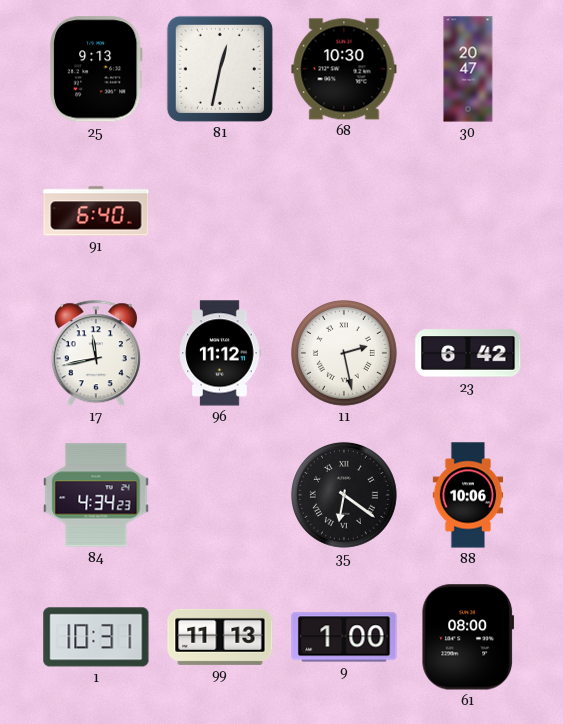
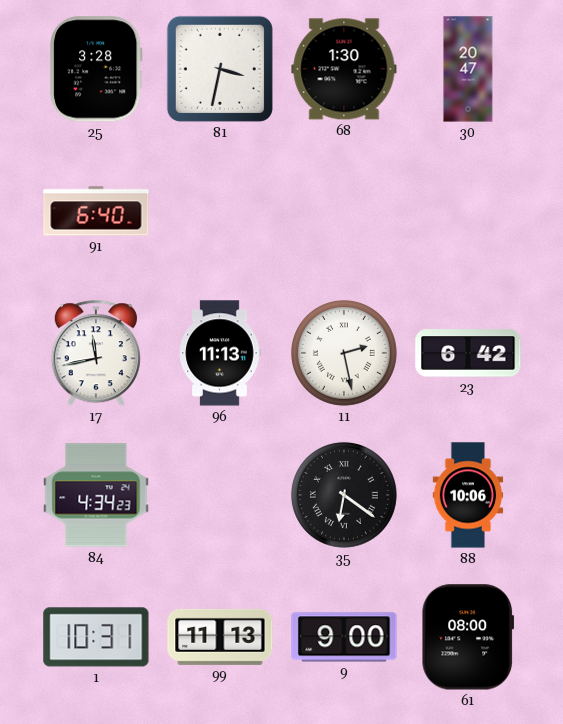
25: 9:13 -> 3:28 (97, 69)
81: 12:32 -> 3:32 (220, 69)
68: 10:30 -> 1:30 (344, 69)
96: 11:12 -> 11:13 (220, 353)
9: 1:00 -> 9:00 (344, 637)
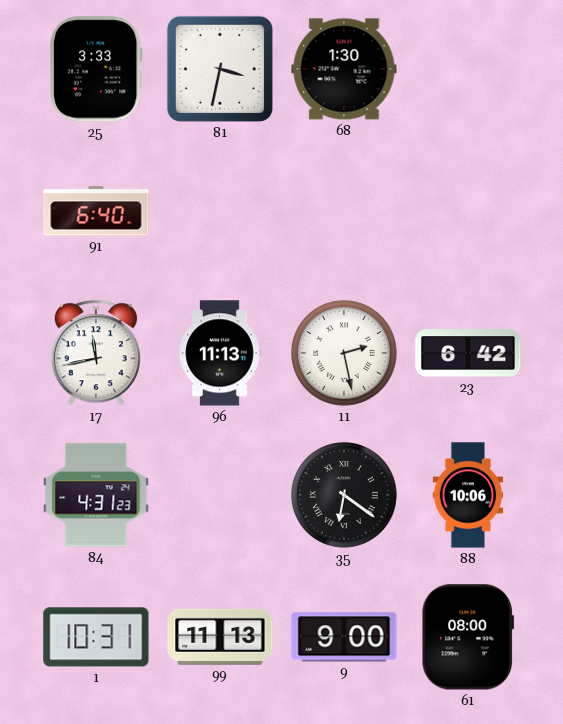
25: 3:28 -> 3:33 (97, 69)
30: 20:47 -> none (468, 69)
84: 4:34 -> 4:31 (96, 495)
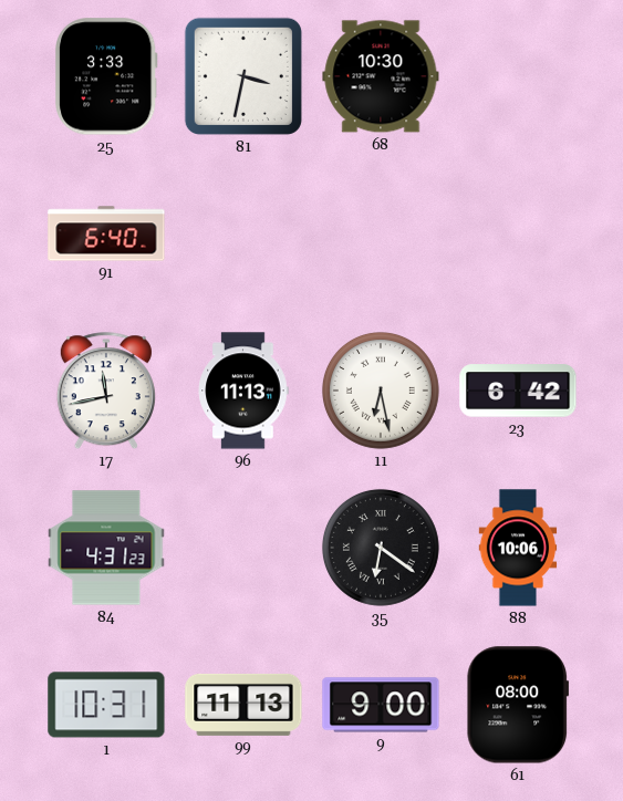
68: 1:30 -> 10:30 (381, 76)
11: 2:28 -> 6:28 (381, 391)
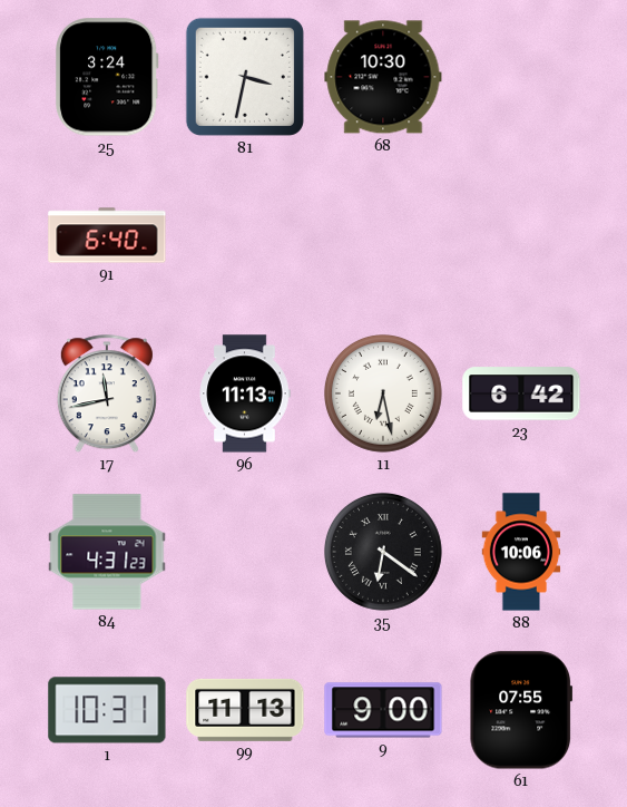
25: 3:33 -> 3:24 (108, 77)
61: 08:00 -> 07:55 (521, 710)
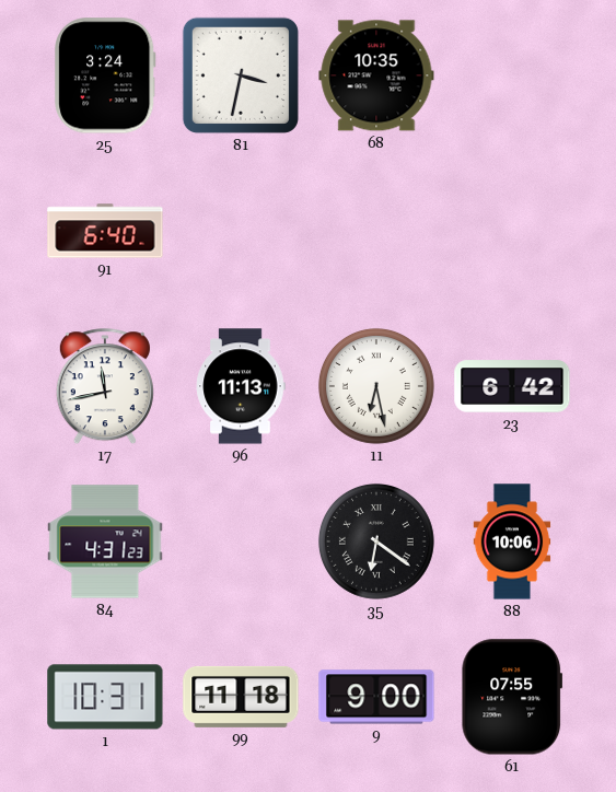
68: 10:30 -> 10:35 (376, 75)
99: 11:13 -> 11:18 (241, 697)
